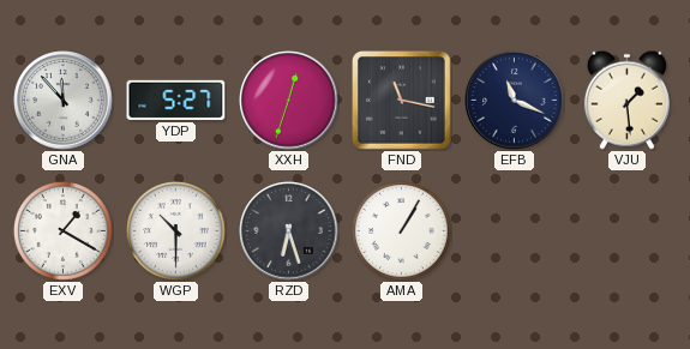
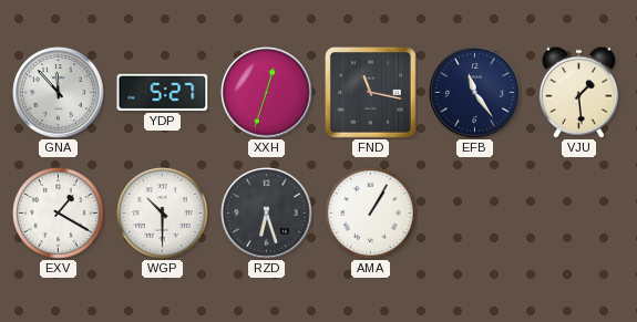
EFB: 11:19 -> 11:24 (475, 93)
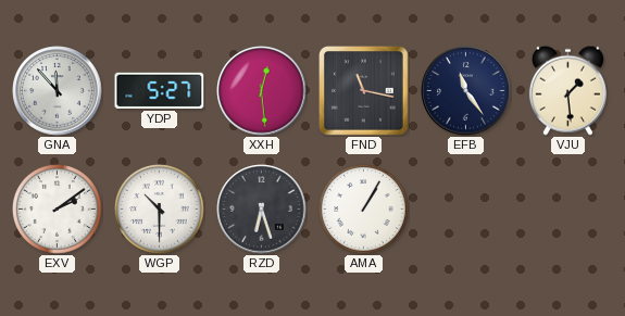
XXH: 12:33 -> 12:29 (262, 91)
EXV: 1:20 -> 2:09 (58, 210)
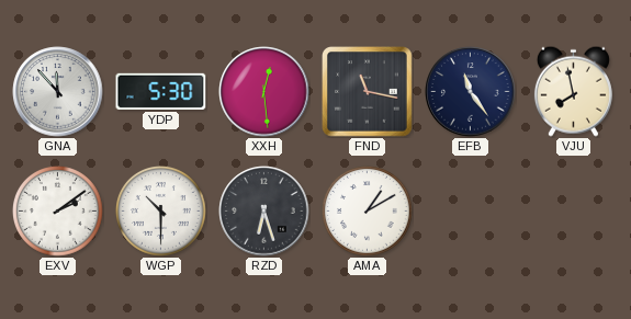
YDP: 5:27 -> 5:30 (161, 91)
VJU: 1:29 -> 7:58 (573, 91)
AMA: 1:05 -> 1:10 (368, 212)
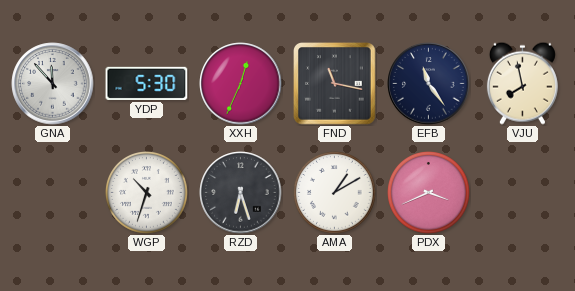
XXH: 12:29 -> 12:34 (241, 84)
EXV: 2:09 -> none (58, 212)
WGP: 10:30 -> 10:33 (147, 193)
PDX: none -> 3:41 (429, 193)
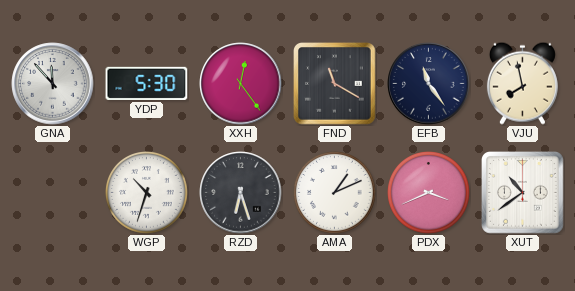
XXH: 12:34 -> 12:24 (241, 84)
FND: 11:17 -> 11:20 (335, 84)
AMA: 1:10 -> 1:11 (335, 193)
XUT: none -> 10:39 (523, 193)
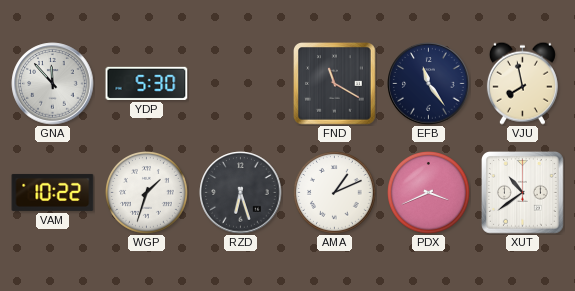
XXH: 12:24 -> none (241, 84)
VAM: none -> 10:22 (53, 192)
WGP: 10:33 -> 1:33 (147, 193)
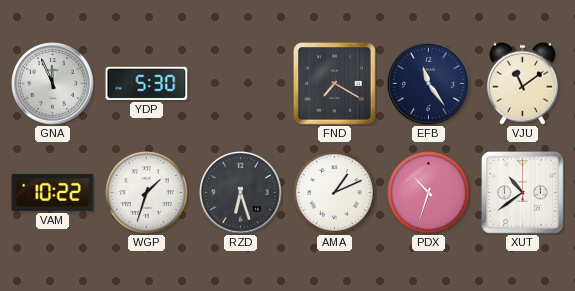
GNA: 11:53 -> 11:56 (53, 84)
FND: 11:20 -> 7:20 (335, 84)
VJU: 7:58 -> 11:09 (522, 83)
PDX: 3:41 -> 10:33 (429, 193)
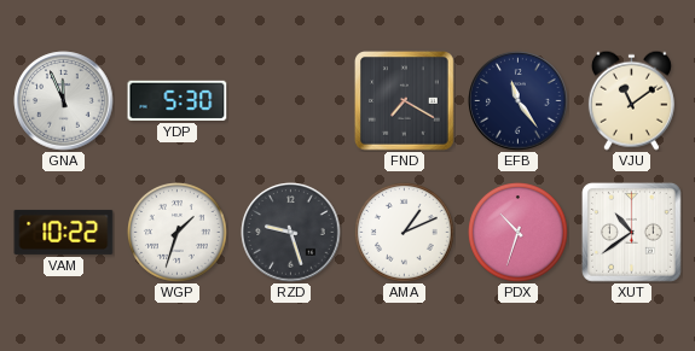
RZD: 6:27 -> 9:27 (291, 233)
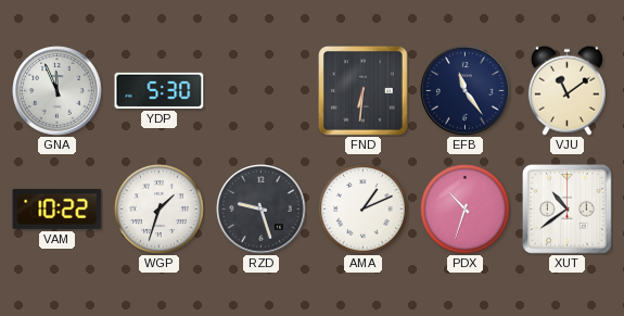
FND: 7:20 -> 6:31 (364, 91)
